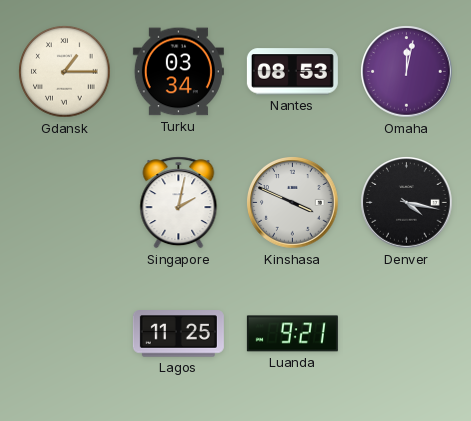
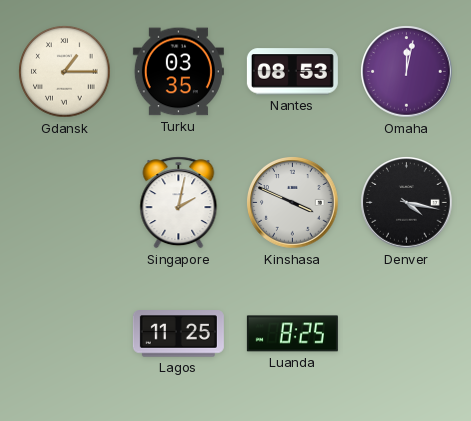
Turku: 03:34 -> 03:35 (178, 72)
Luanda: 9:21 -> 8:25 (292, 334)
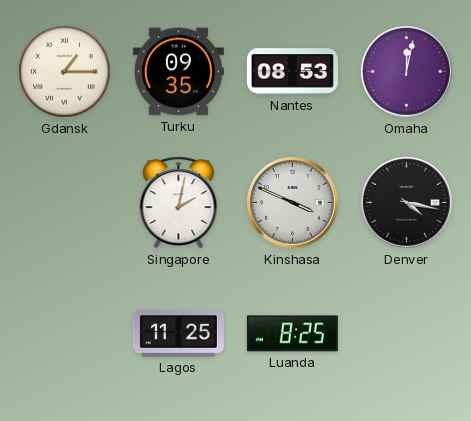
Turku: 03:35 -> 09:35 (178, 72)
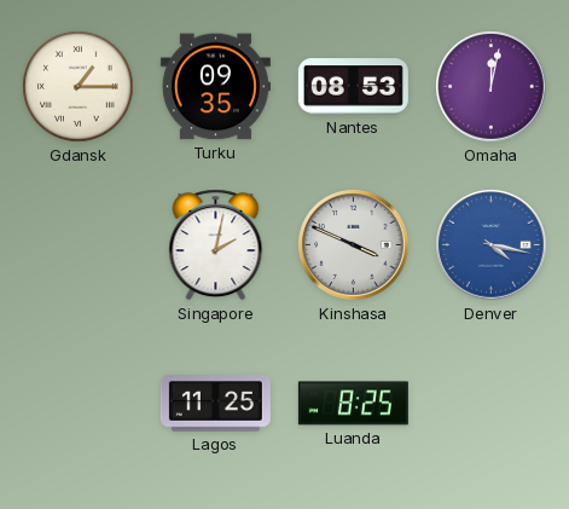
Denver dial: black -> blue (492, 245)
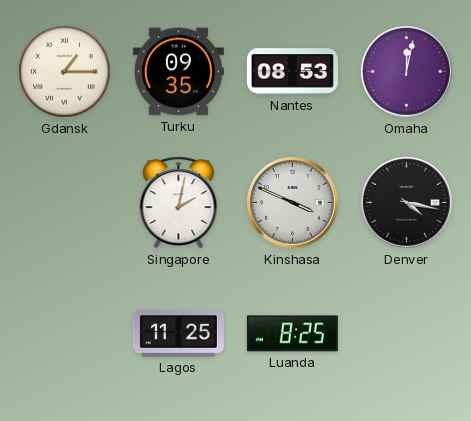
Denver dial: blue -> black (407, 203)
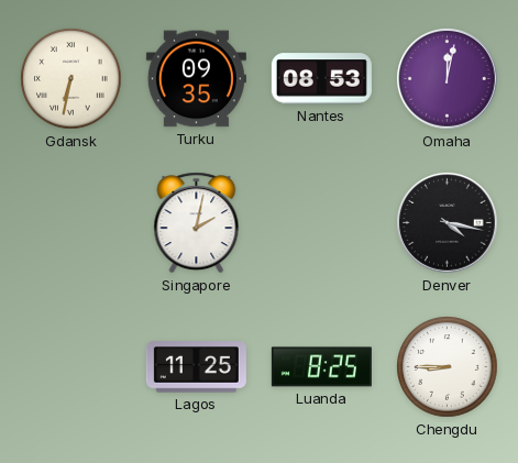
Gdansk: 1:15 -> 6:32 (71, 79)
Kinshasa: 3:49 -> none (293, 203)
Chengdu: none -> 8:45 (448, 367)
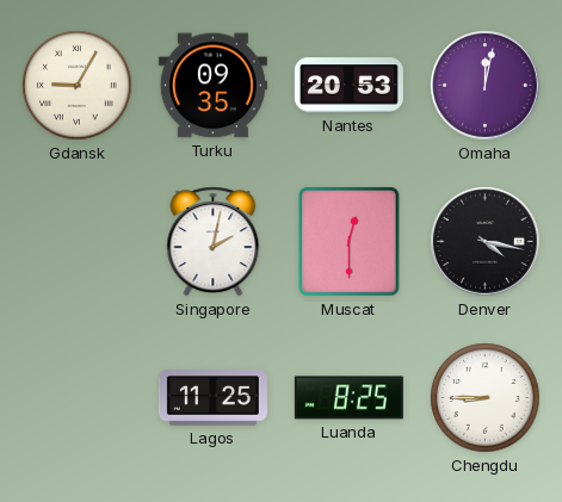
Gdansk: 6:32 -> 9:05 (78, 86)
Nantes: 08:53 -> 20:53 (348, 86)
Muscat: none -> 12:30 (350, 242)
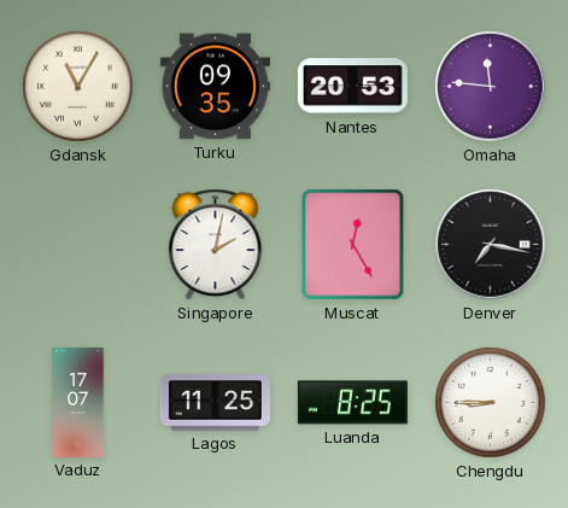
Gdansk: 9:05 -> 11:05 (78, 87)
Omaha: 12:02 -> 11:46 (491, 87)
Muscat: 12:30 -> 12:25 (353, 245)
Denver: 4:17 -> 7:17 (491, 245)
Vaduz: none -> 17:07 (78, 402)
